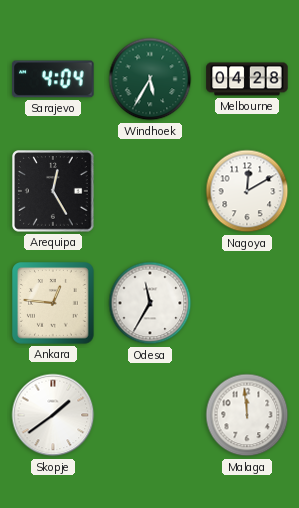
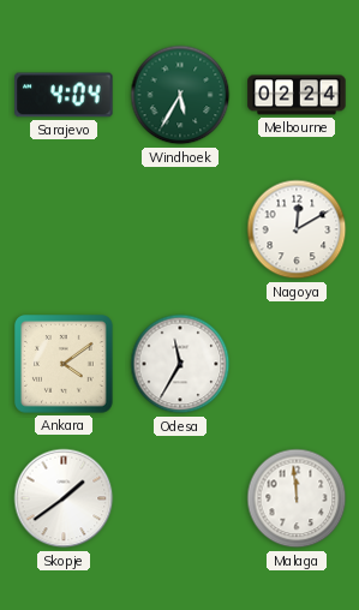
Melbourne: 04:28 -> 02:24 (297, 95)
Arequipa: 12:25 -> none (54, 192)
Ankara: 12:46 -> 4:09 (64, 364)
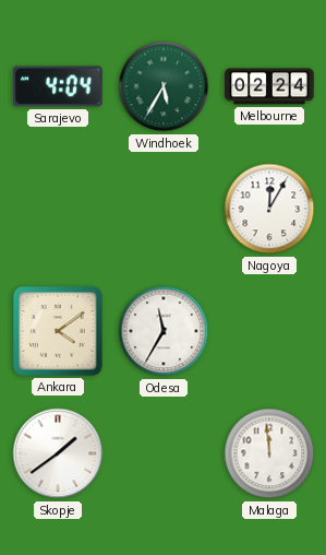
Nagoya: 12:10 -> 12:05 (269, 209)
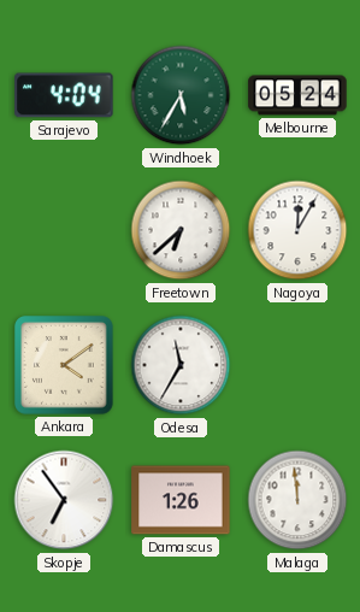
Melbourne: 02:24 -> 05:24 (297, 95)
Freetown: none -> 6:38 (181, 230)
Skopje: 1:39 -> 6:54 (64, 500)
Damascus: none -> 1:26 (181, 500)
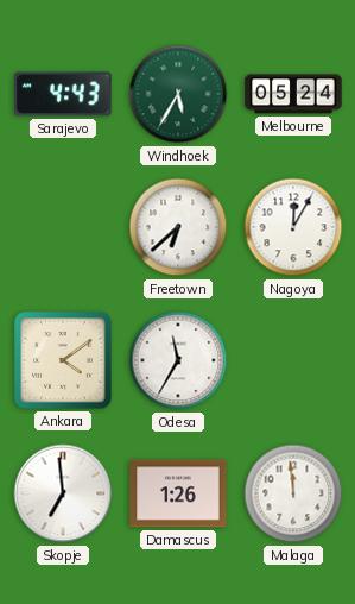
Sarajevo: 4:04 -> 4:43 (63, 94)
Skopje: 6:54 -> 6:59 (63, 493)
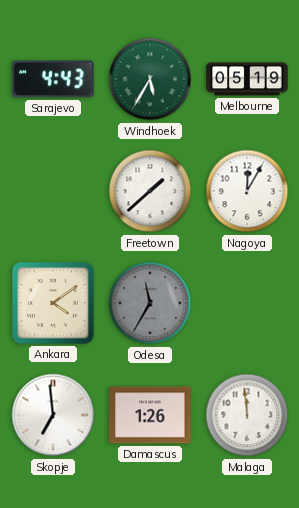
Melbourne: 05:24 -> 05:19 (247, 79)
Freetown: 6:38 -> 1:38 (150, 191)
Odesa dial: white -> grey (150, 303)
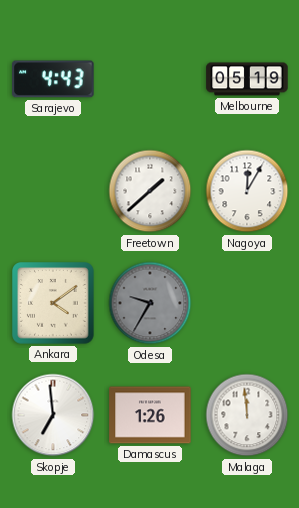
Windhoek: 5:35 -> none (150, 79)
Odesa: 11:35 -> 9:35 (150, 303)
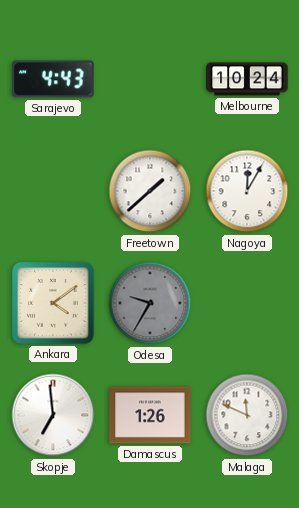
Melbourne: 05:19 -> 10:24 (247, 79)
Malaga: 11:59 -> 11:49 (247, 415)
